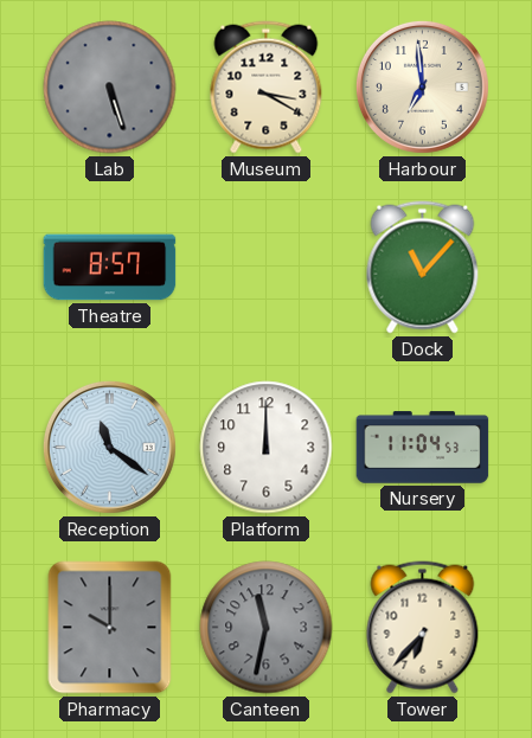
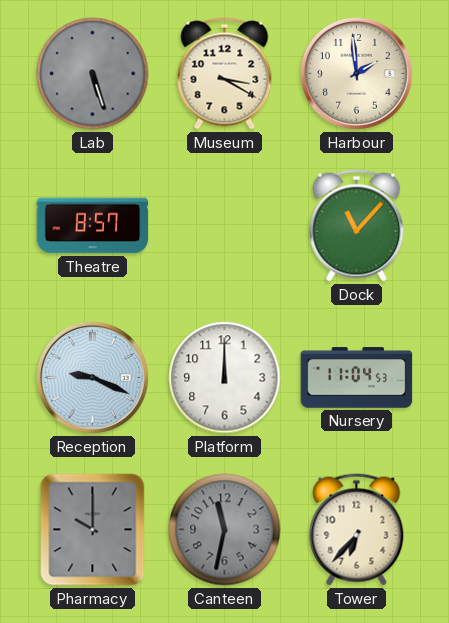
Harbour: 6:59 -> 1:59 (356, 73)
Reception: 11:21 -> 9:19 (92, 377)
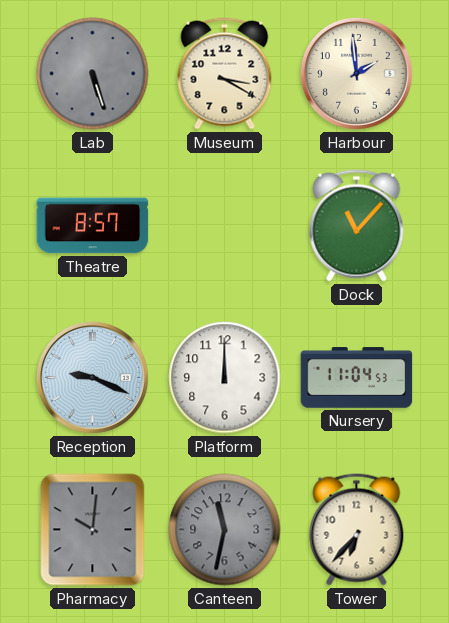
Pharmacy: 10:00 -> 10:01 (93, 530)
